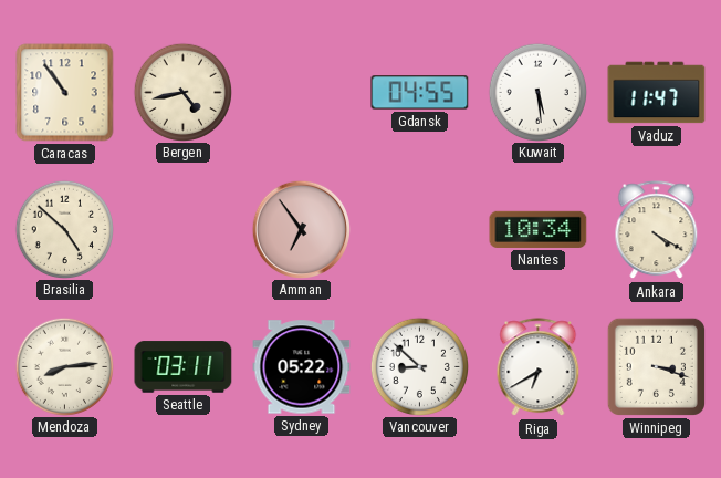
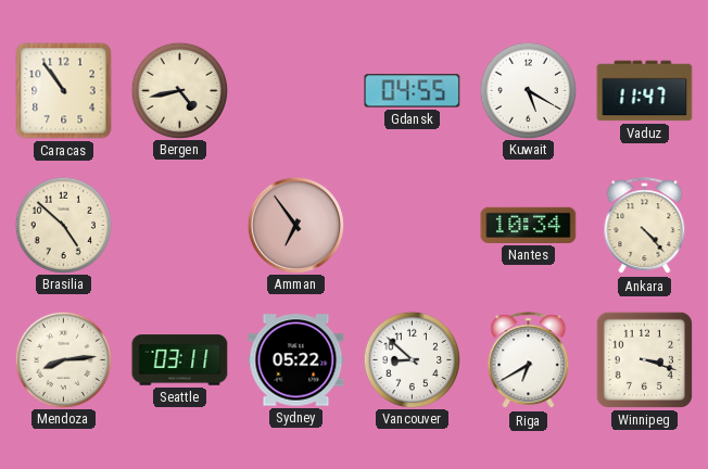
Kuwait: 5:29 -> 5:20 (528, 90)
Ankara: 4:20 -> 4:23 (645, 226)
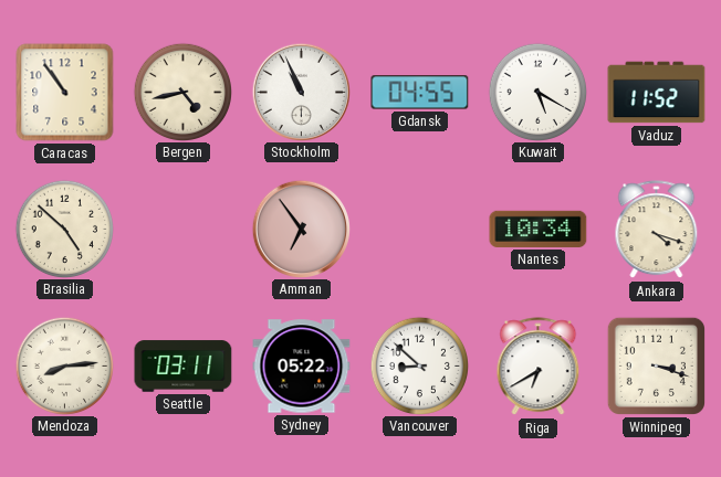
Stockholm: none -> 10:56 (301, 92)
Vaduz: 11:47 -> 11:52 (657, 93)
Ankara: 4:23 -> 4:18 (657, 230)
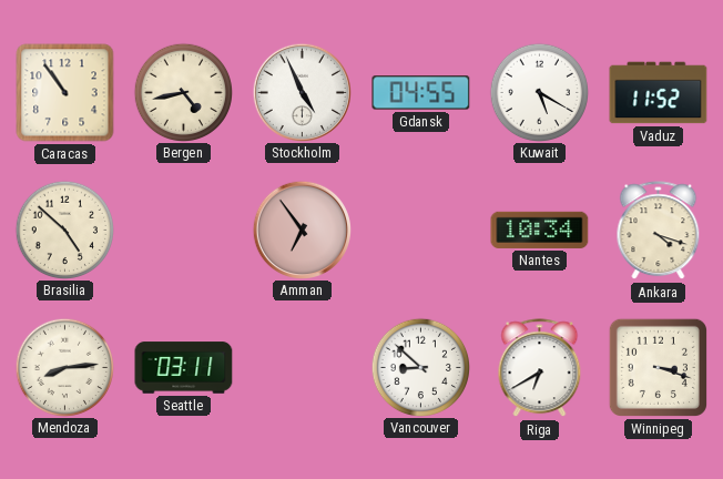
Stockholm: 10:56 -> 4:56 (302, 92)
Sydney: 05:22 -> none (302, 367)
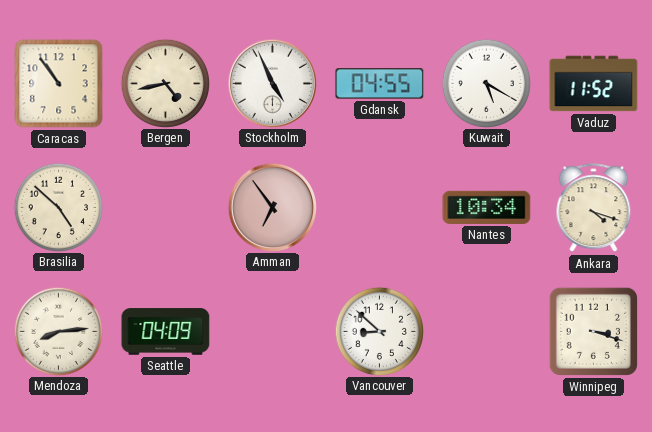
Seattle: 03:11 -> 04:09 (166, 332)
Riga: 6:40 -> none (540, 368)
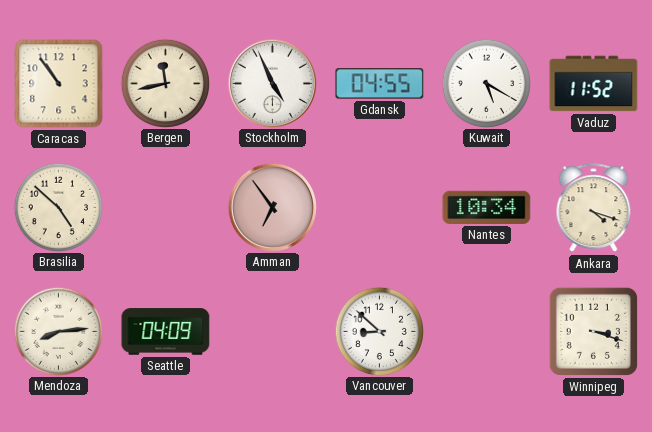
Bergen: 4:43 -> 11:43 (165, 83)
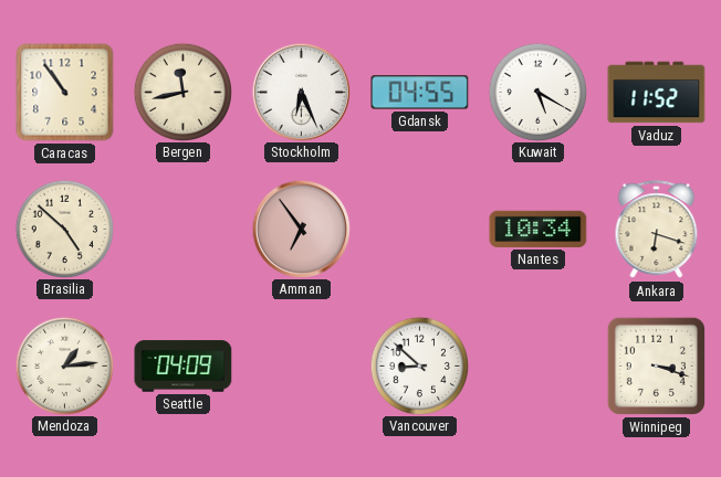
Stockholm: 4:56 -> 6:26 (301, 92)
Ankara: 4:18 -> 6:18 (657, 230)
Mendoza: 8:14 -> 1:14 (64, 365)
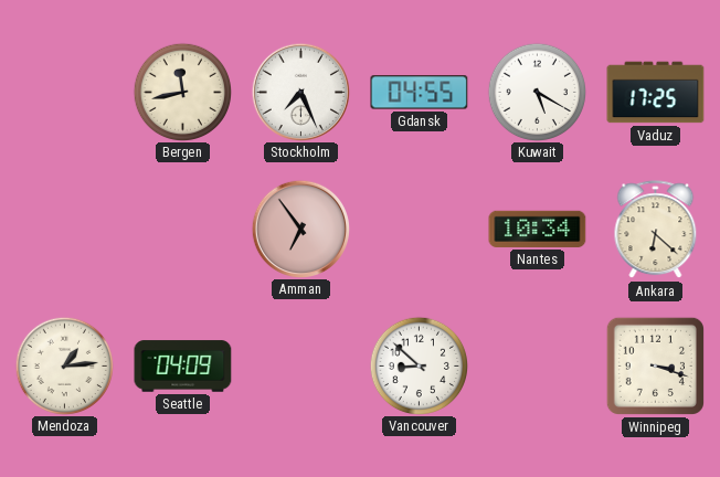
Caracas: 10:54 -> none (65, 93)
Stockholm: 6:26 -> 7:26 (300, 92)
Vaduz: 11:52 -> 17:25 (656, 93)
Brasilia: 4:52 -> none (64, 229)
Ankara: 6:18 -> 6:22 (656, 230)
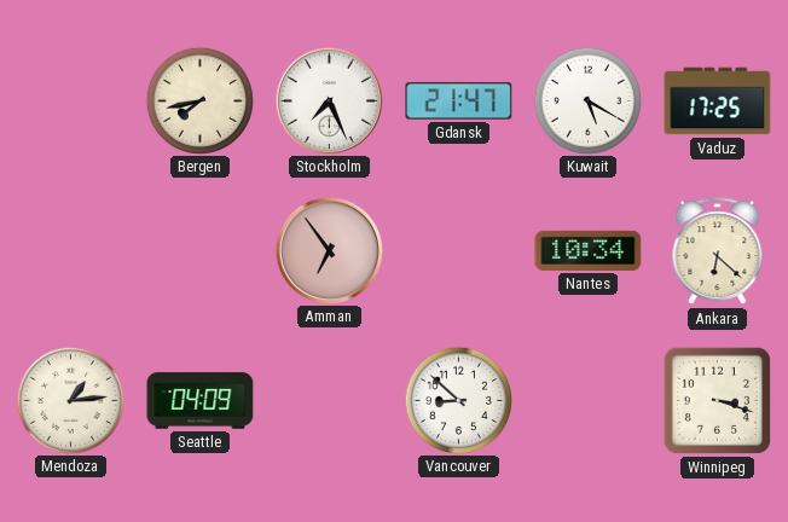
Bergen: 11:43 -> 7:43 (199, 100)
Gdansk: 04:55 -> 21:47 (459, 101)
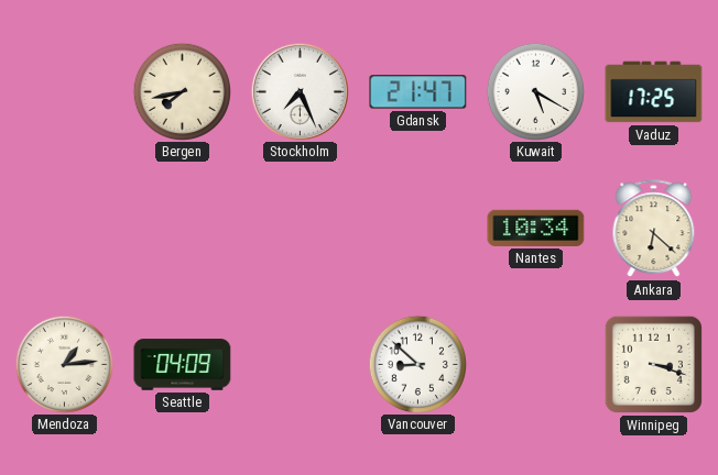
Amman: 6:54 -> none (329, 250)
